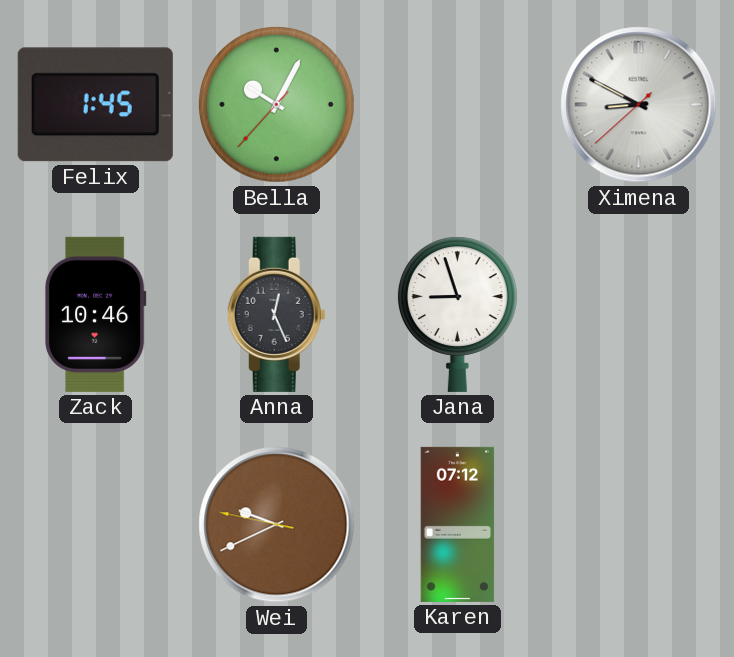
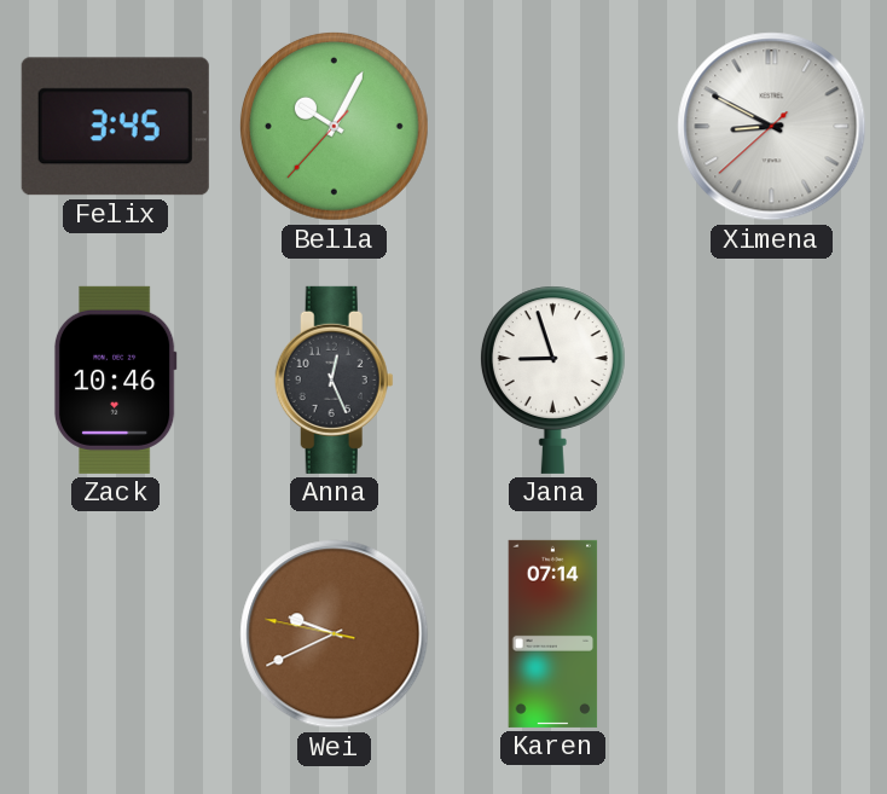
Felix: 1:45 -> 3:45 (115, 127)
Karen: 07:12 -> 07:14 (553, 633)
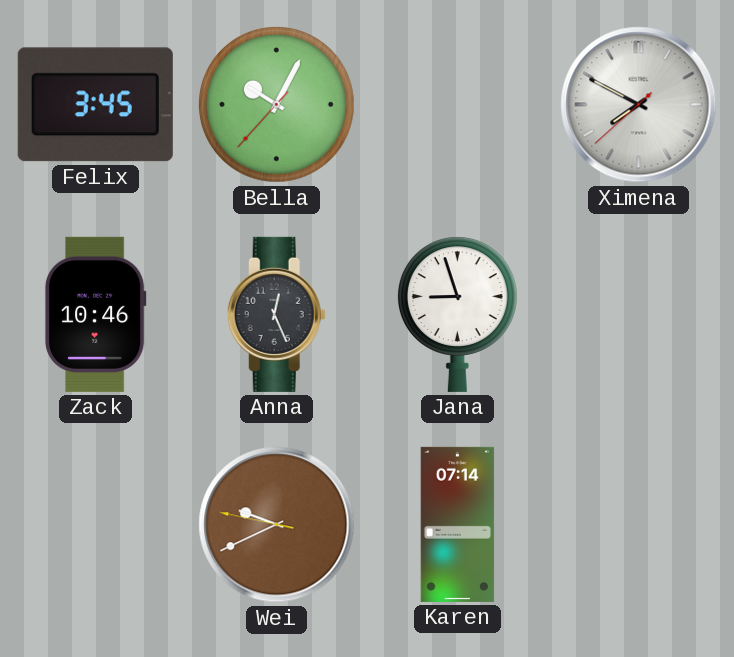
Ximena: 8:49 -> 7:49 (639, 105)
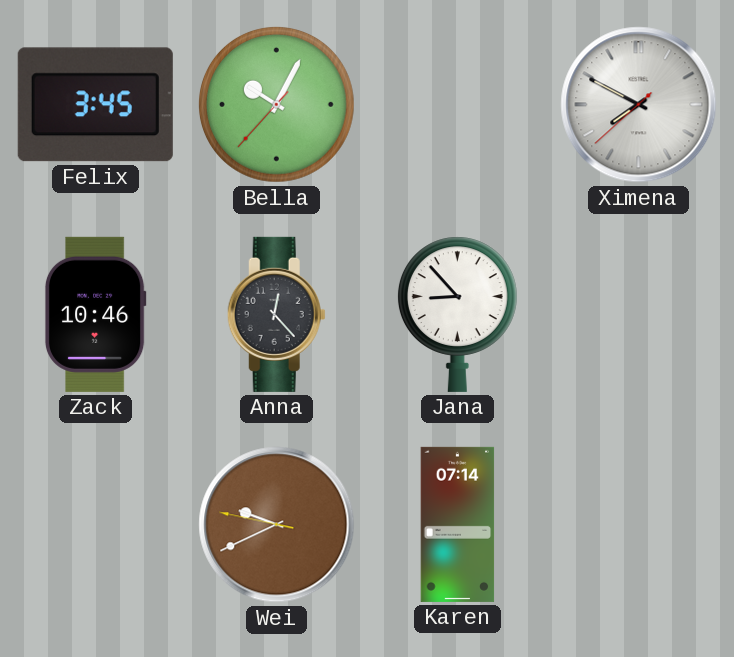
Anna: 12:26 -> 12:23 (276, 314)
Jana: 8:57 -> 8:53 (457, 314)
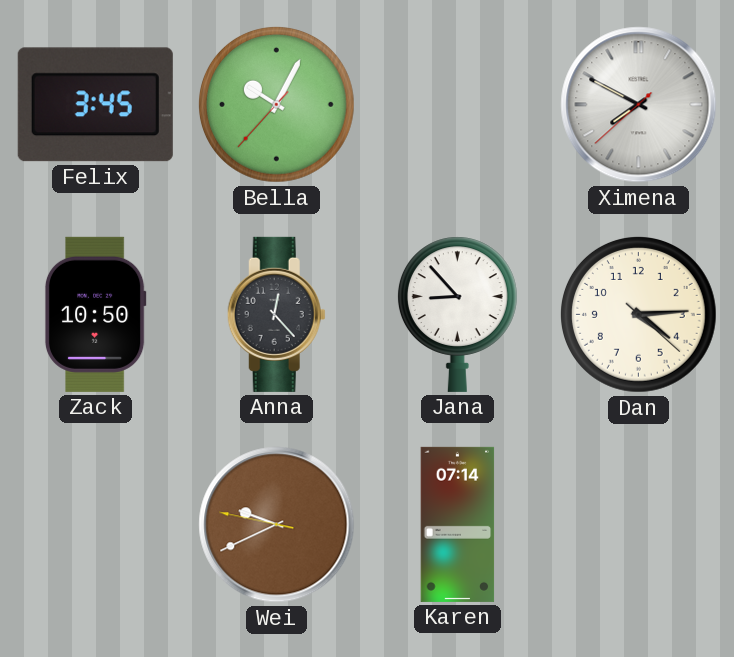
Zack: 10:46 -> 10:50 (95, 314)
Dan: none -> 4:14 (638, 314)
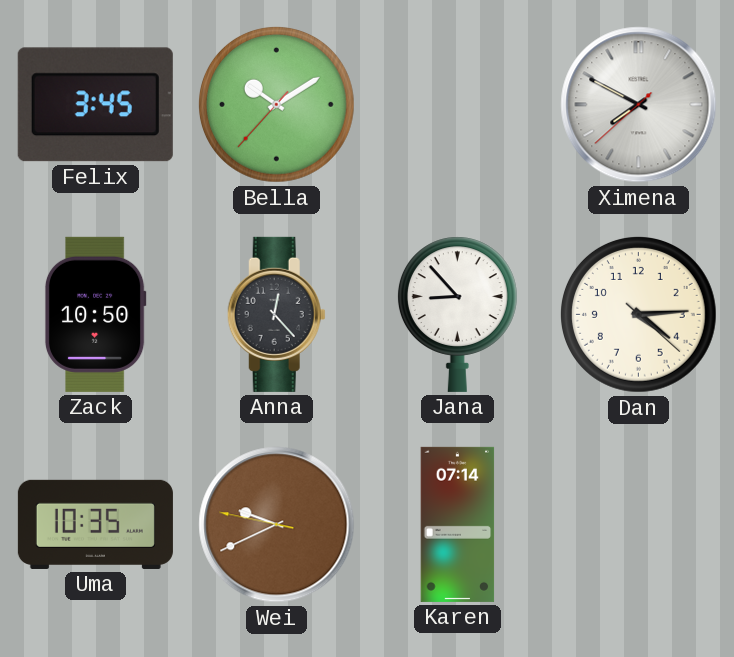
Bella: 10:04 -> 10:09 (276, 104)
Uma: none -> 10:35 (95, 524)
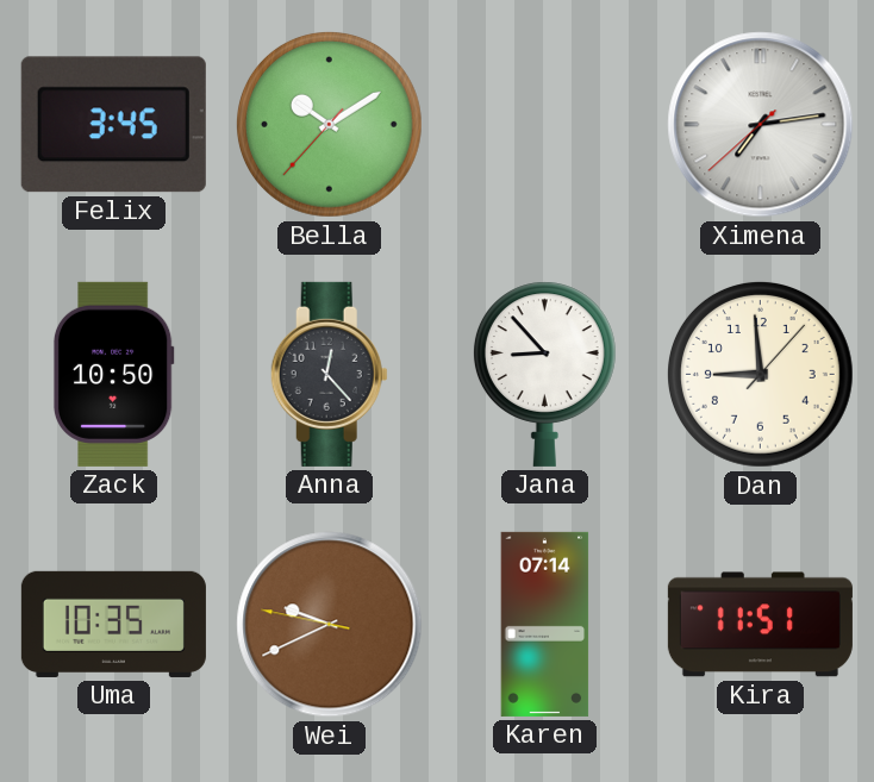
Ximena: 7:49 -> 7:13 (761, 125)
Dan: 4:14 -> 8:59 (760, 374)
Kira: none -> 11:51 (760, 625)
